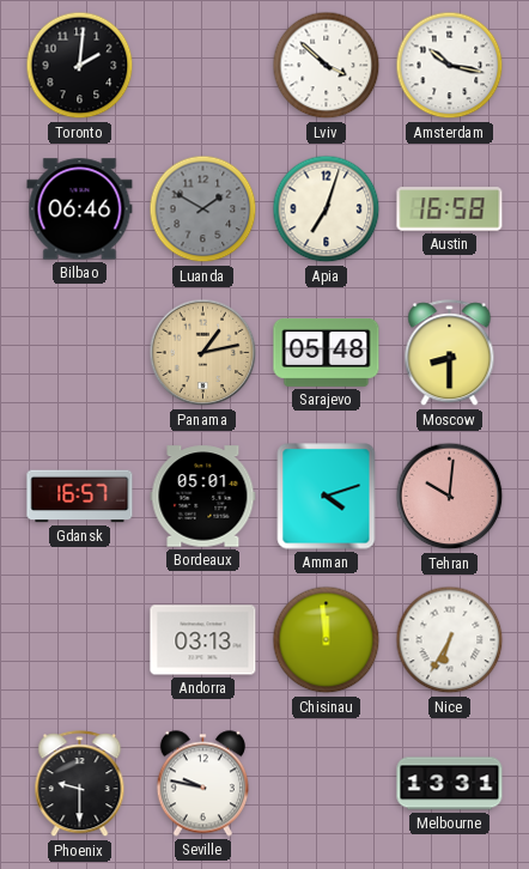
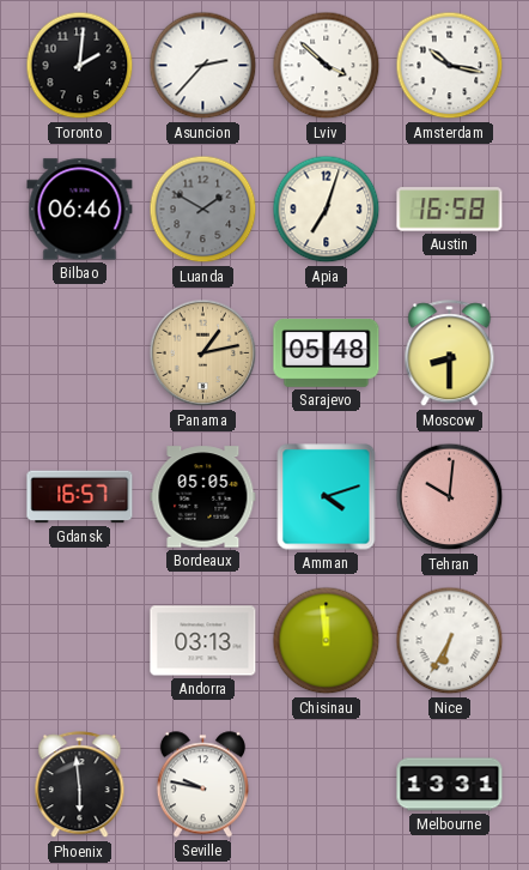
Asuncion: none -> 2:37 (203, 66)
Bordeaux: 05:01 -> 05:05 (203, 497)
Phoenix: 9:30 -> 5:59 (80, 785)
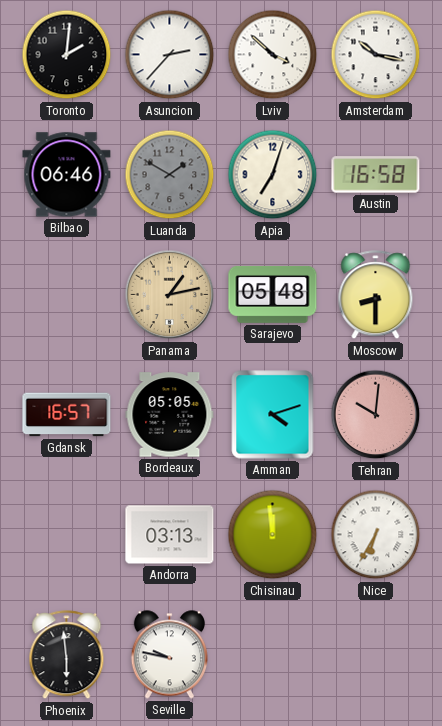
Melbourne: 13:31 -> none (450, 785)
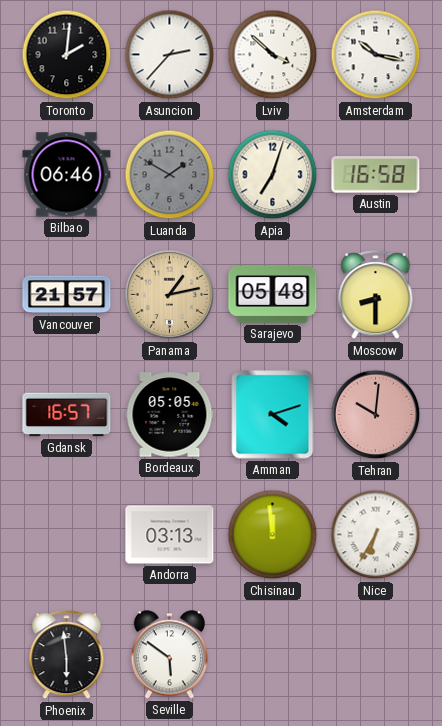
Vancouver: none -> 21:57 (67, 295)
Seville: 9:47 -> 5:51 (169, 655)
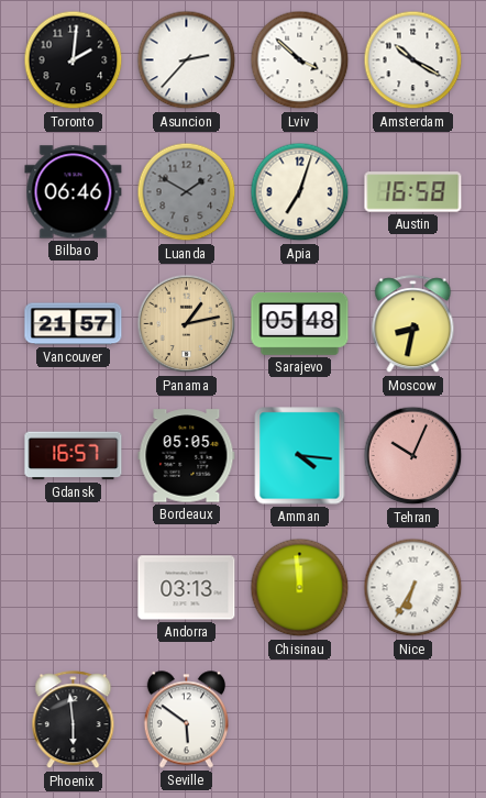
Amsterdam: 10:17 -> 10:20 (413, 60)
Moscow: 8:30 -> 8:32 (413, 324)
Amman: 4:12 -> 4:16 (300, 456)
Tehran: 10:01 -> 10:04 (413, 456)
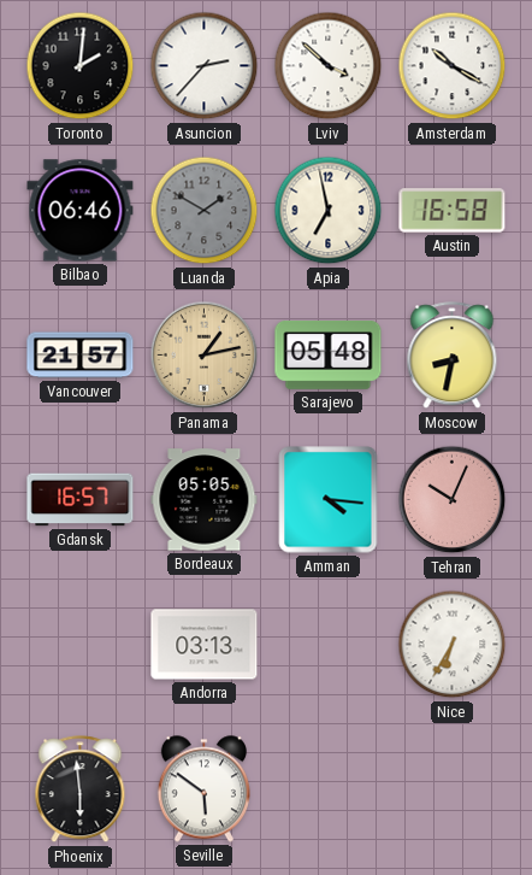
Apia: 7:03 -> 6:58 (329, 211)
Chisinau: 11:59 -> none (300, 588)
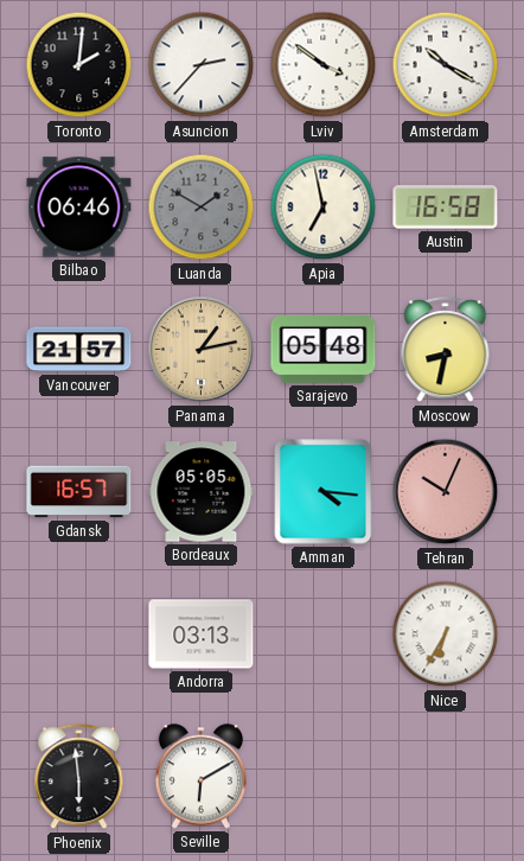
Lviv: 3:52 -> 3:51 (324, 65)
Seville: 5:51 -> 6:10 (200, 777)
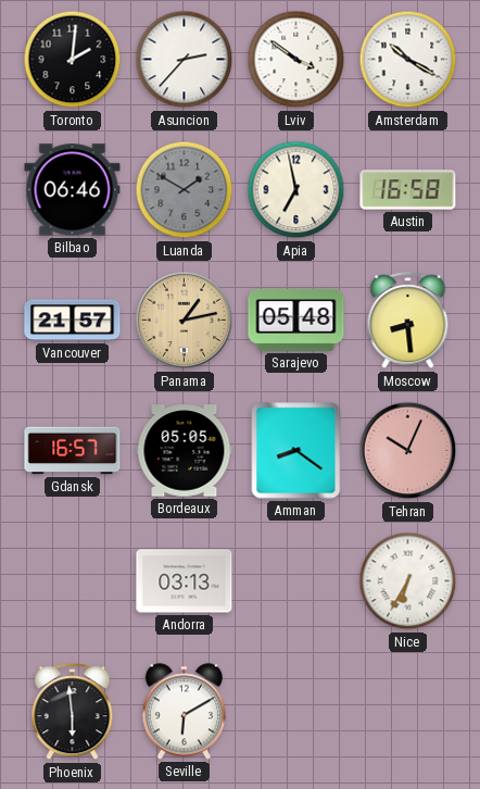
Moscow: 8:32 -> 8:29 (408, 321)
Amman: 4:16 -> 8:21 (296, 451)
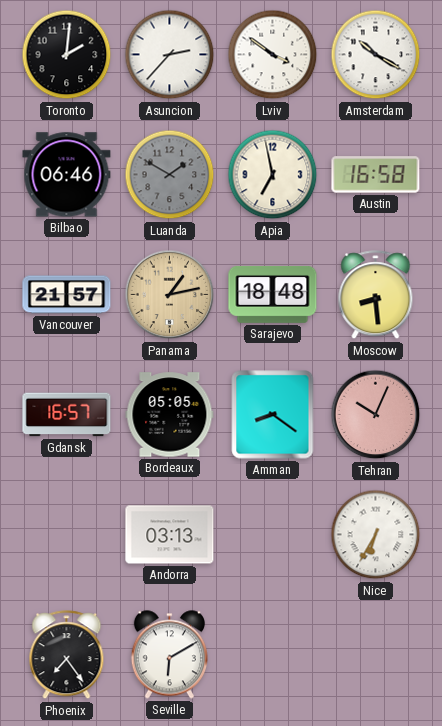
Sarajevo: 05:48 -> 18:48 (273, 294)
Phoenix: 5:59 -> 7:24 (67, 655)
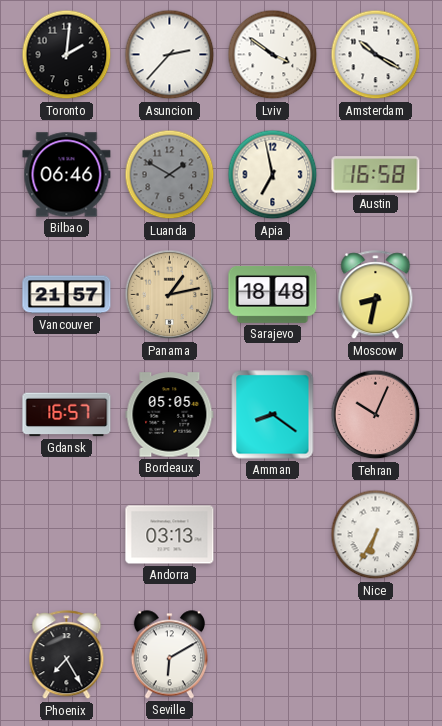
Moscow: 8:29 -> 8:32 (376, 295)
Phoenix: 7:24 -> 7:25 (67, 655)
